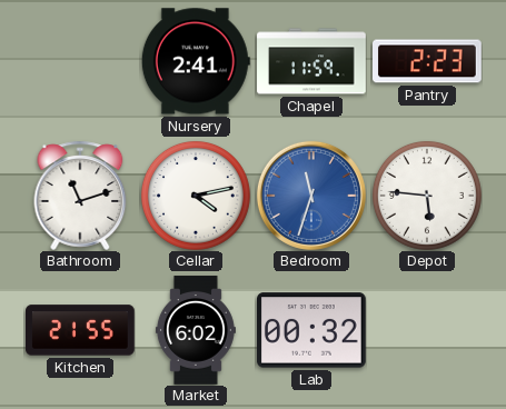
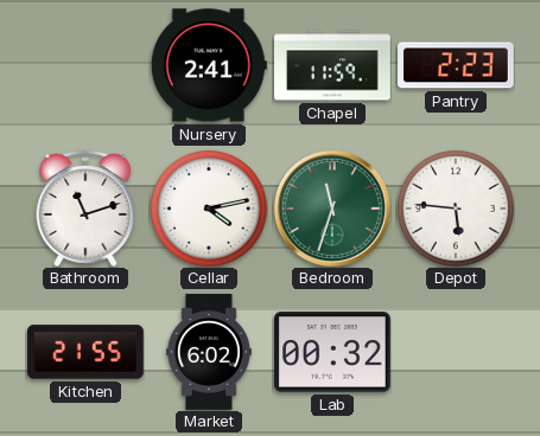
Bedroom dial: blue -> green (332, 209)
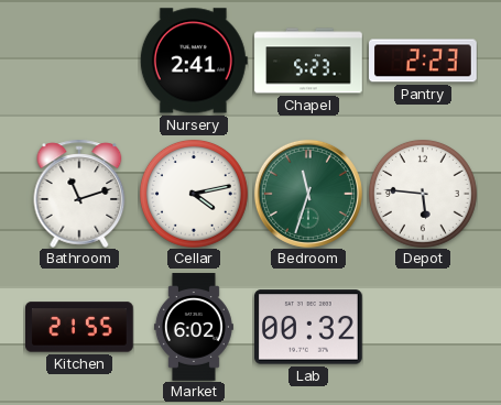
Chapel: 11:59 -> 5:23 (308, 61)
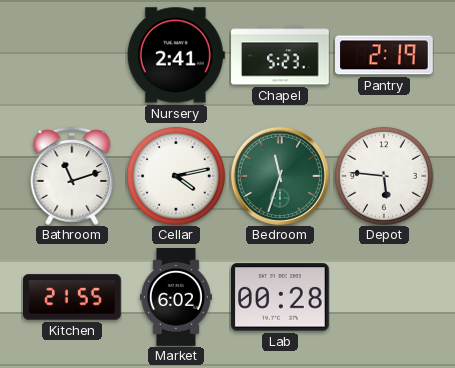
Pantry: 2:23 -> 2:19 (385, 55)
Lab: 00:32 -> 00:28 (281, 297)
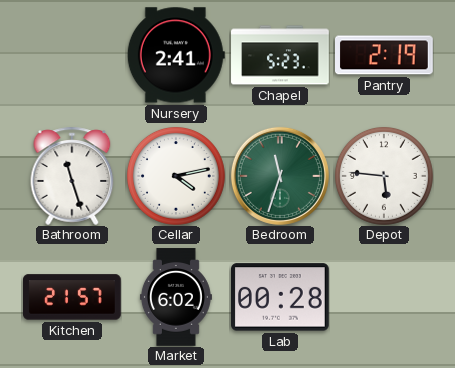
Bathroom: 11:12 -> 11:27 (72, 176)
Kitchen: 21:55 -> 21:57 (73, 297)
